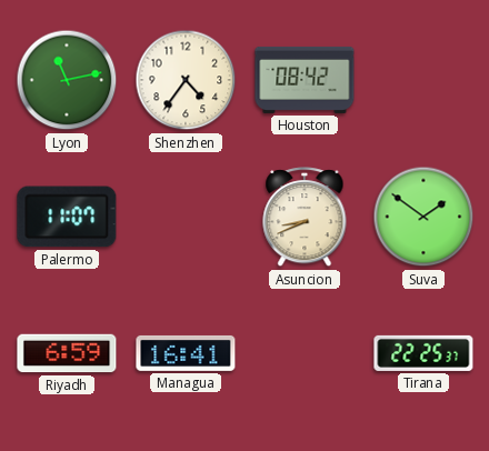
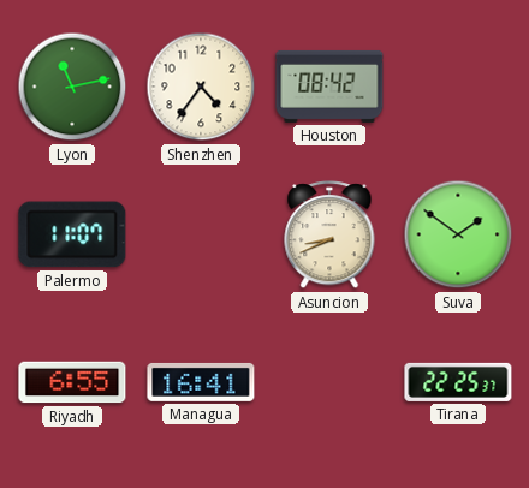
Riyadh: 6:59 -> 6:55 (72, 382)
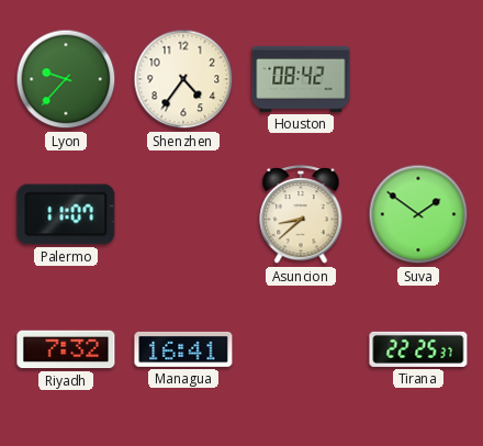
Lyon: 11:13 -> 9:37 (66, 79)
Asuncion: 8:41 -> 8:38 (301, 215)
Riyadh: 6:55 -> 7:32 (66, 349)
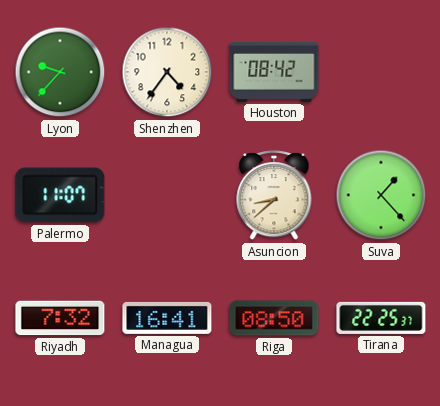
Suva: 1:51 -> 1:23 (381, 195)
Riga: none -> 08:50 (274, 318)
